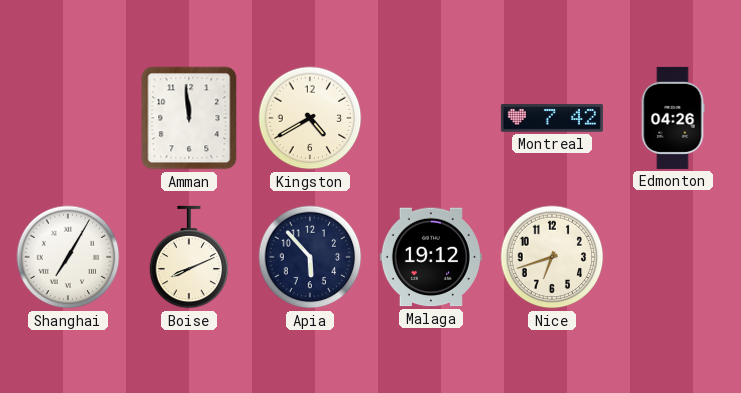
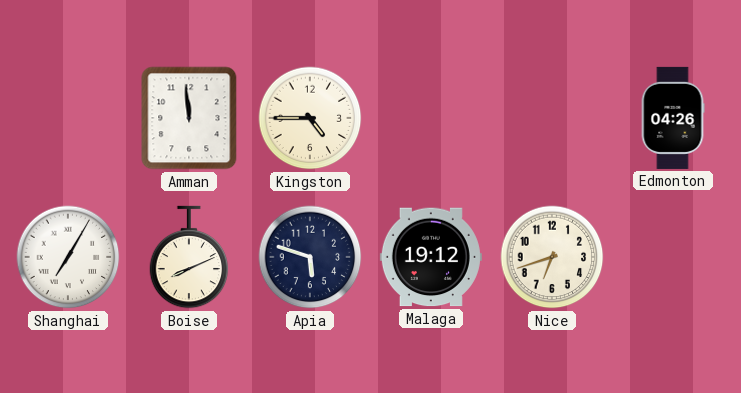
Kingston: 4:40 -> 4:45 (310, 118)
Montreal: 7:42 -> none (552, 118)
Apia: 5:53 -> 5:48 (310, 257)
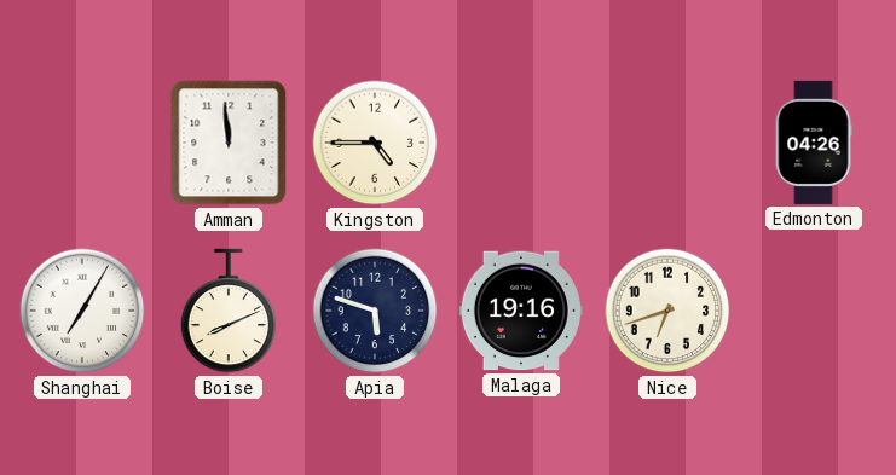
Malaga: 19:12 -> 19:16 (521, 311)
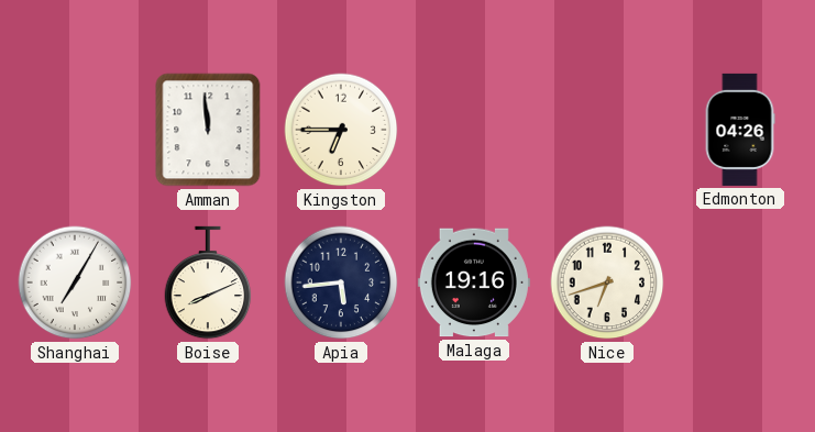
Kingston: 4:45 -> 6:45 (341, 130)
Apia: 5:48 -> 5:44 (341, 283)
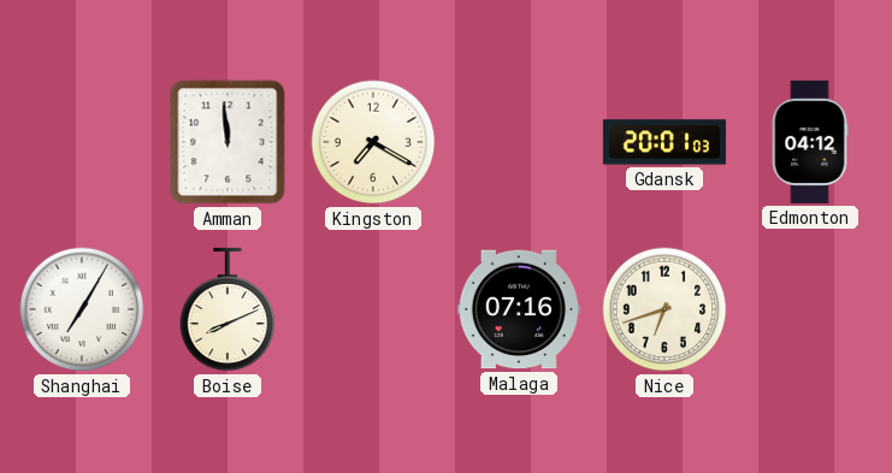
Kingston: 6:45 -> 7:20 (373, 142)
Gdansk: none -> 20:01 (664, 142)
Edmonton: 04:26 -> 04:12 (810, 142)
Apia: 5:44 -> none (341, 283)
Malaga: 19:16 -> 07:16 (519, 309)
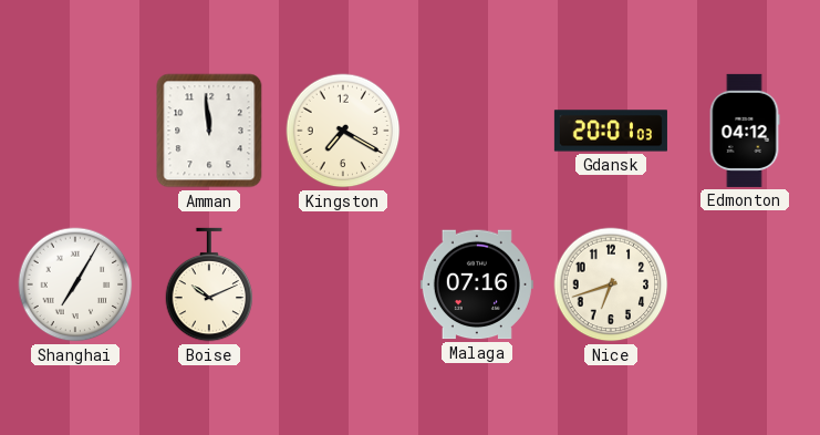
Boise: 8:11 -> 10:11 (209, 284)
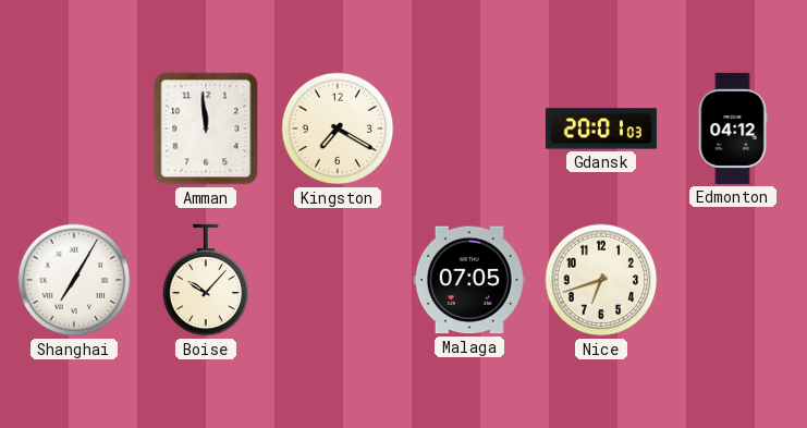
Boise: 10:11 -> 10:07 (206, 280)
Malaga: 07:16 -> 07:05 (469, 280)
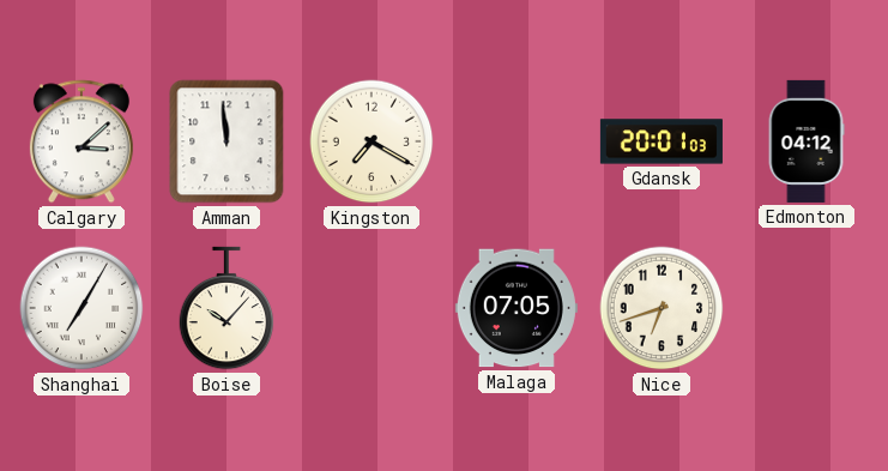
Calgary: none -> 3:08 (81, 141)
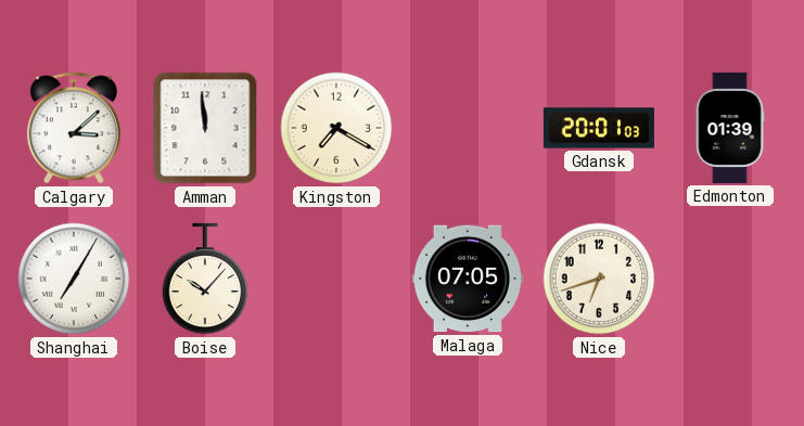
Edmonton: 04:12 -> 01:39 (730, 128)
